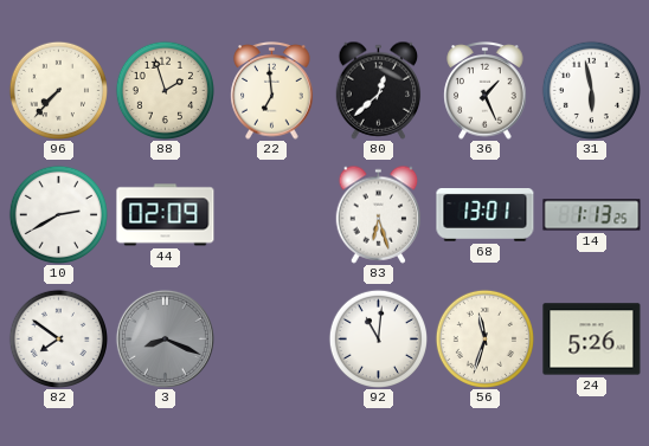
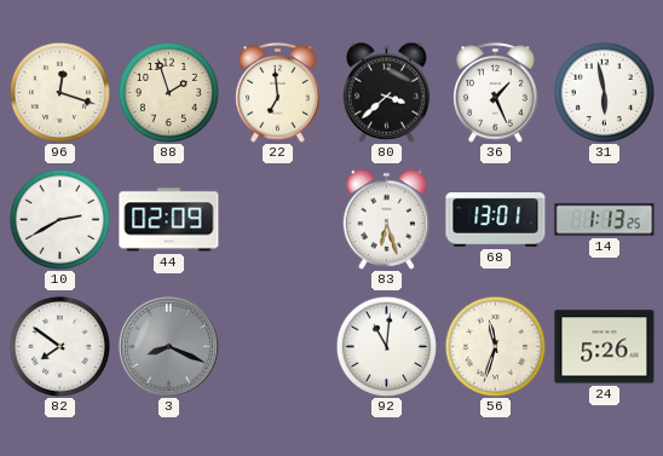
96: 7:37 -> 12:18 (59, 92)
80: 12:38 -> 3:38 (387, 92)
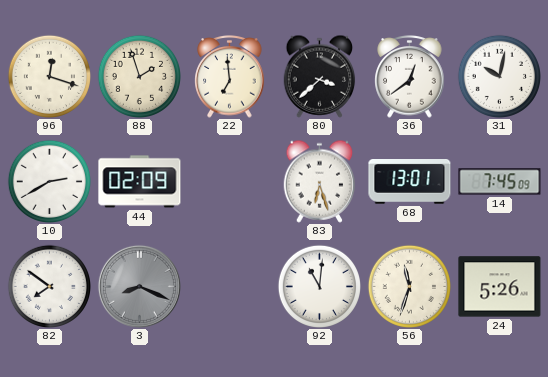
36: 1:26 -> 12:39 (410, 77)
31: 5:58 -> 10:02 (499, 76)
14: 1:13 -> 7:45 (500, 182)
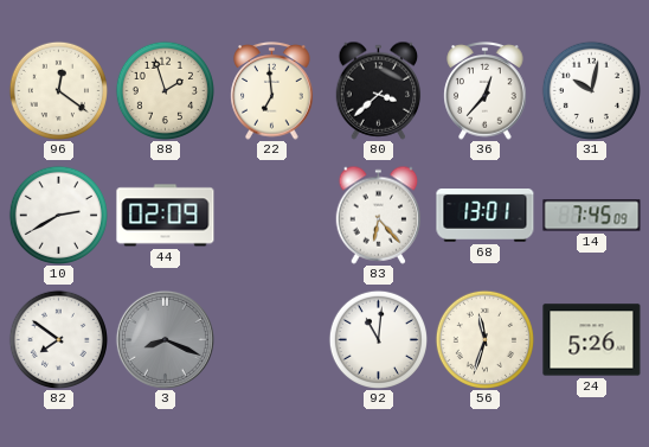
96: 12:18 -> 12:21 (58, 90)
36: 12:39 -> 12:37 (486, 91)
83: 6:27 -> 6:23 (379, 215)
